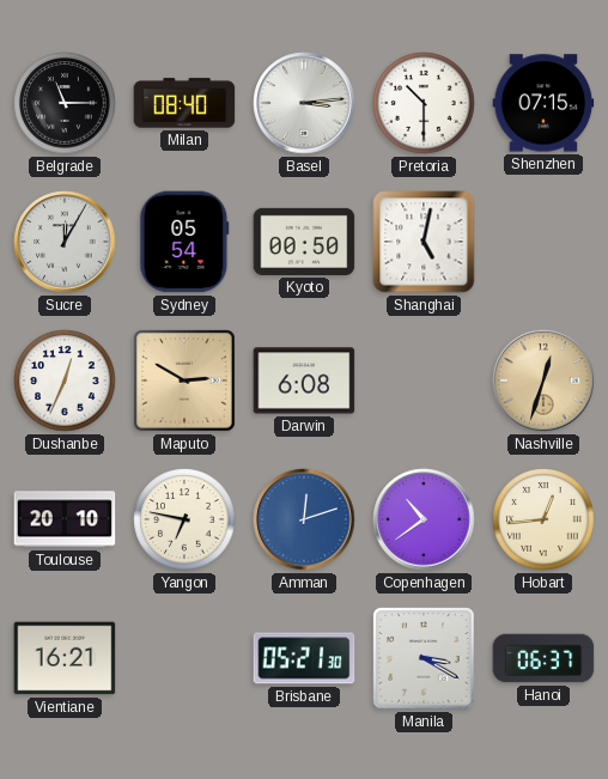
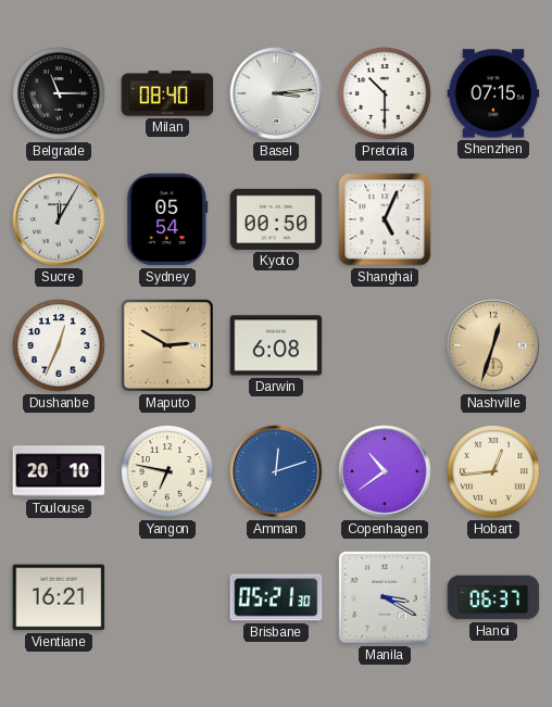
Shanghai: 5:02 -> 5:04 (385, 219)
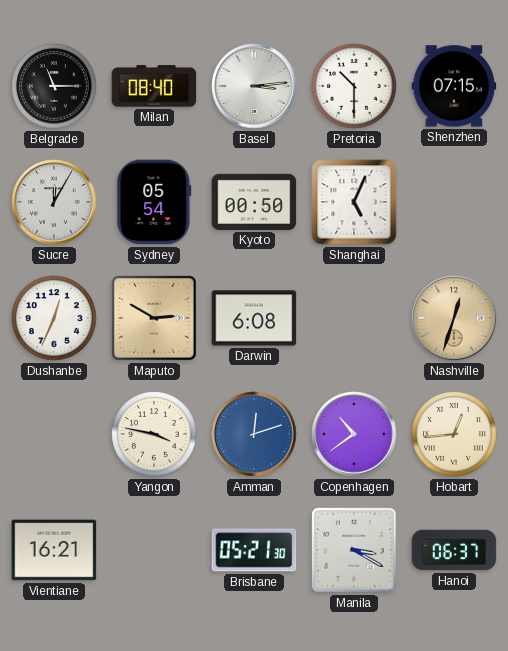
Toulouse: 20:10 -> none (59, 471)
Yangon: 6:47 -> 3:47 (154, 434)
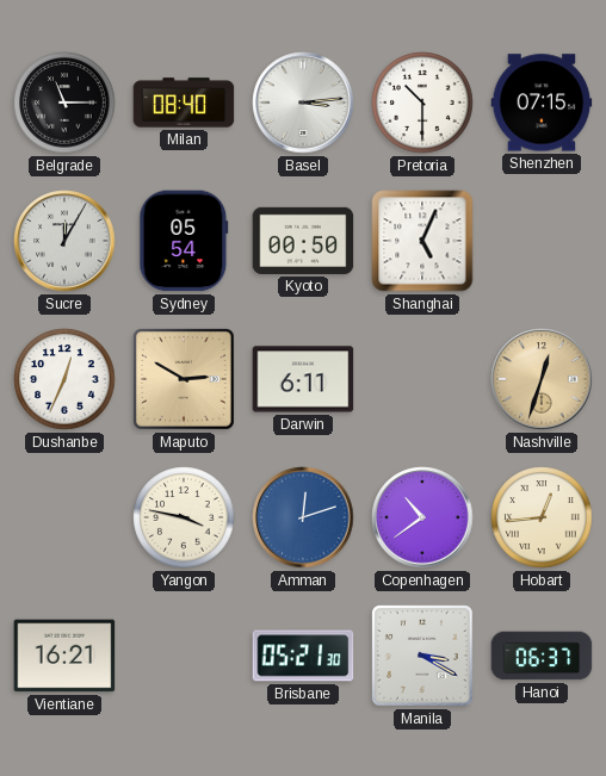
Darwin: 6:08 -> 6:11 (303, 379)
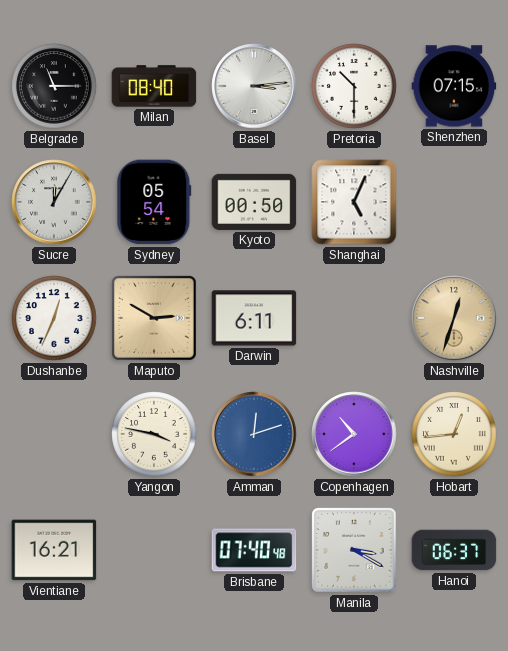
Brisbane: 05:21 -> 07:40 (254, 550)
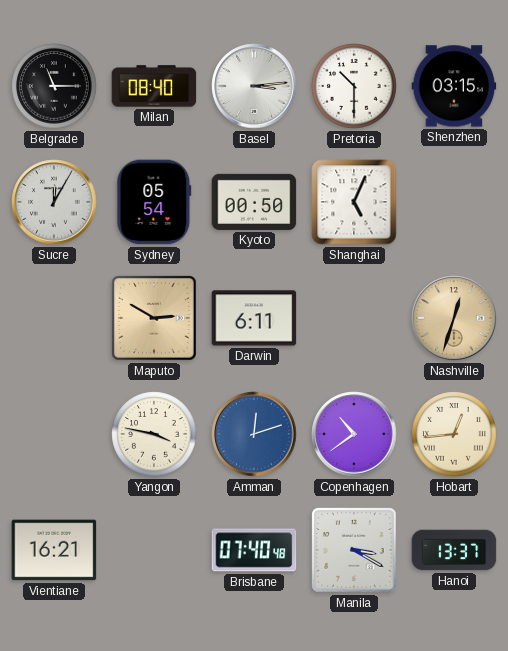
Shenzhen: 07:15 -> 03:15 (454, 86)
Dushanbe: 12:34 -> none (54, 318)
Hanoi: 06:37 -> 13:37 (454, 550)
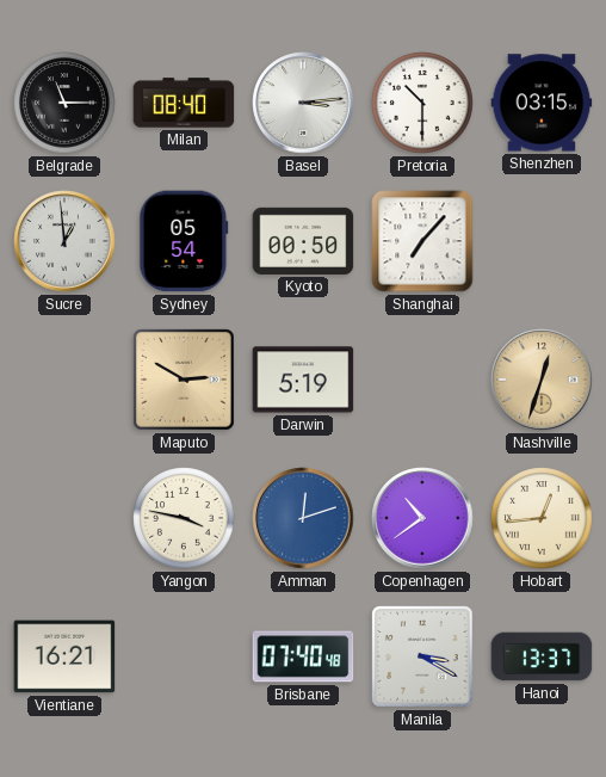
Sucre: 12:05 -> 12:59 (64, 241)
Shanghai: 5:04 -> 7:07 (422, 241)
Darwin: 6:11 -> 5:19 (303, 380)
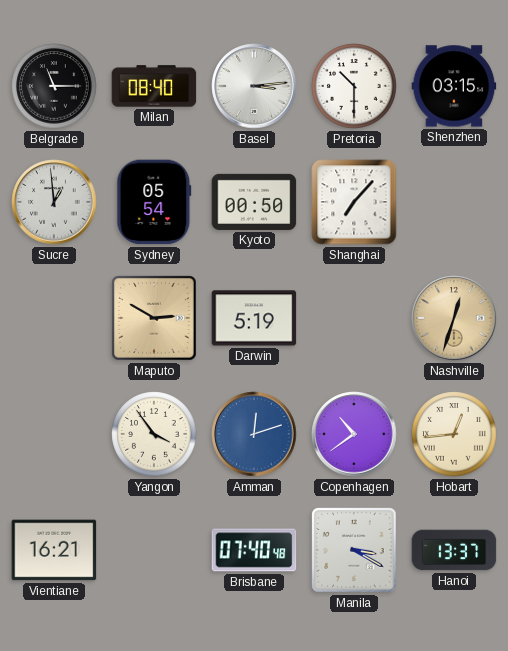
Yangon: 3:47 -> 3:54 (154, 434)
